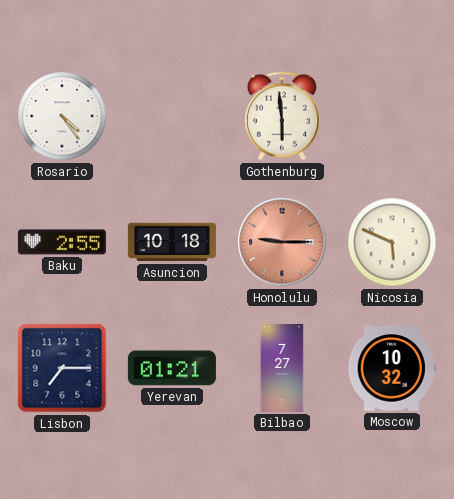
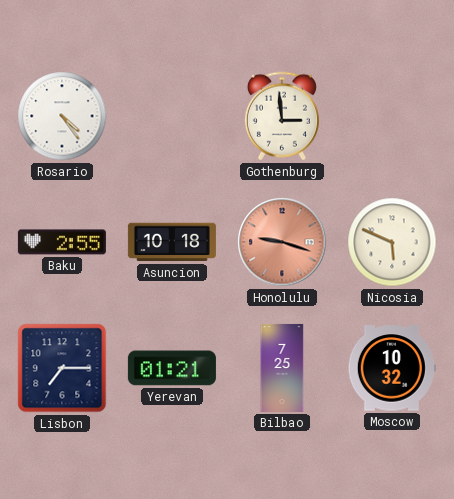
Gothenburg: 5:59 -> 2:59 (282, 116)
Honolulu: 9:15 -> 9:18 (282, 242)
Bilbao: 7:27 -> 7:25 (282, 368)
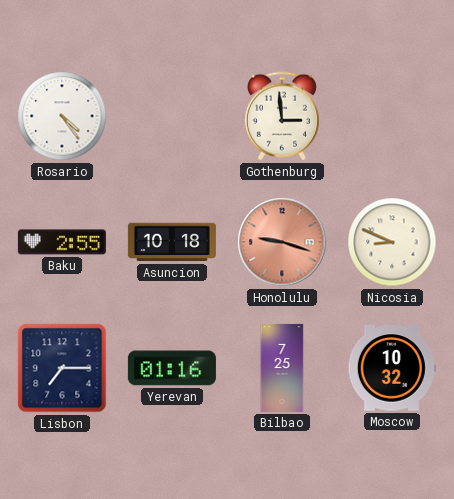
Nicosia: 5:49 -> 8:49 (392, 242)
Yerevan: 01:21 -> 01:16 (172, 368)
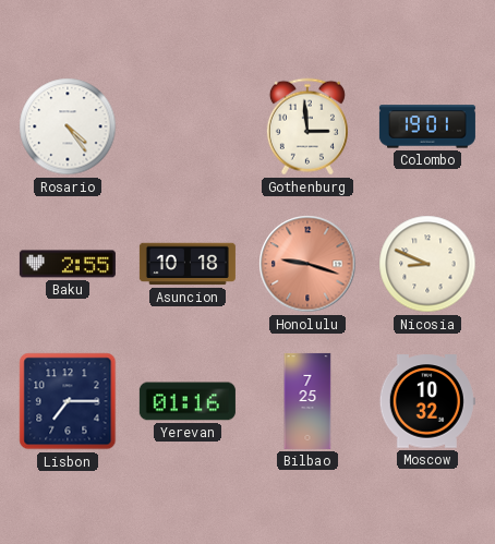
Colombo: none -> 19:01 (427, 126)
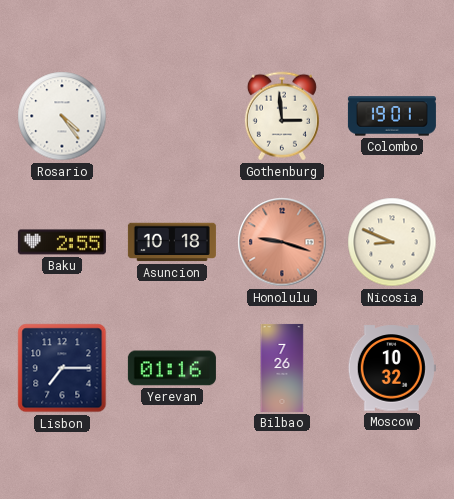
Bilbao: 7:25 -> 7:26 (282, 368)
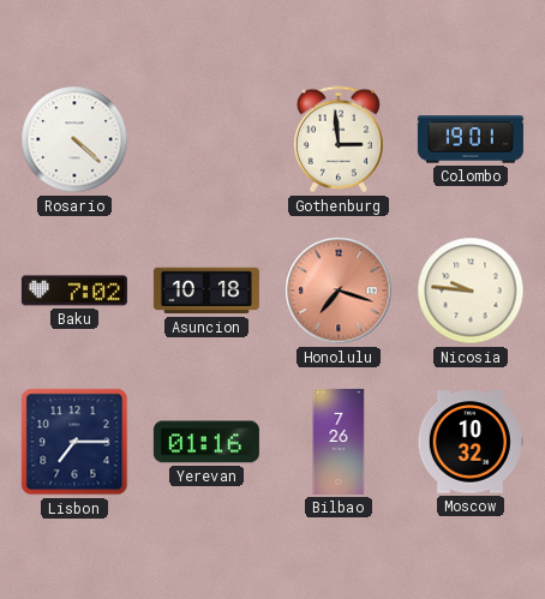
Rosario: 4:24 -> 4:22 (74, 139)
Baku: 2:55 -> 7:02 (74, 290)
Honolulu: 9:18 -> 7:18 (339, 290)
Nicosia: 8:49 -> 9:46 (471, 290)
